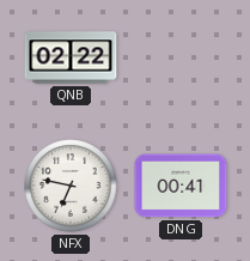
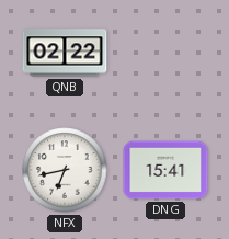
NFX: 6:47 -> 6:43 (65, 170)
DNG: 00:41 -> 15:41 (165, 170)
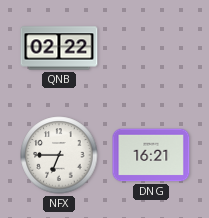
NFX: 6:43 -> 6:45 (59, 155)
DNG: 15:41 -> 16:21 (151, 155)
